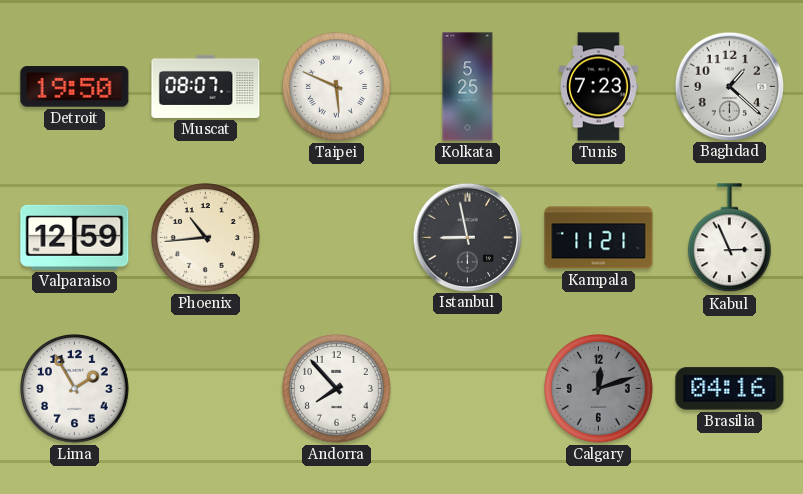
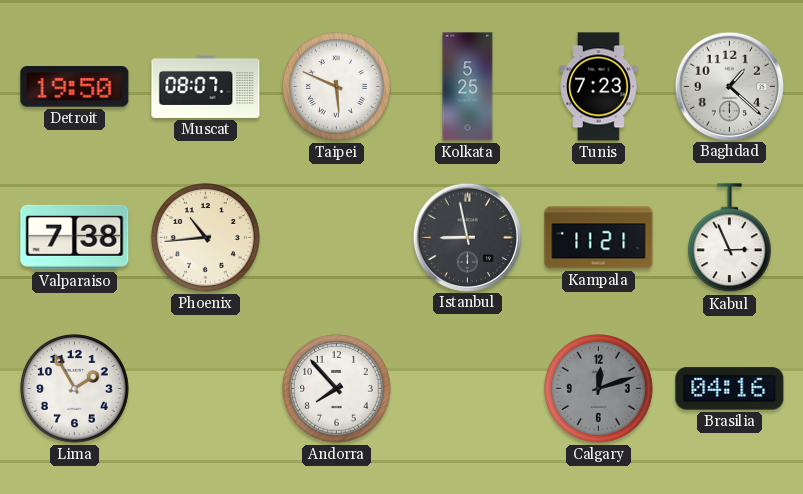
Valparaiso: 12:59 -> 7:38 (75, 237)
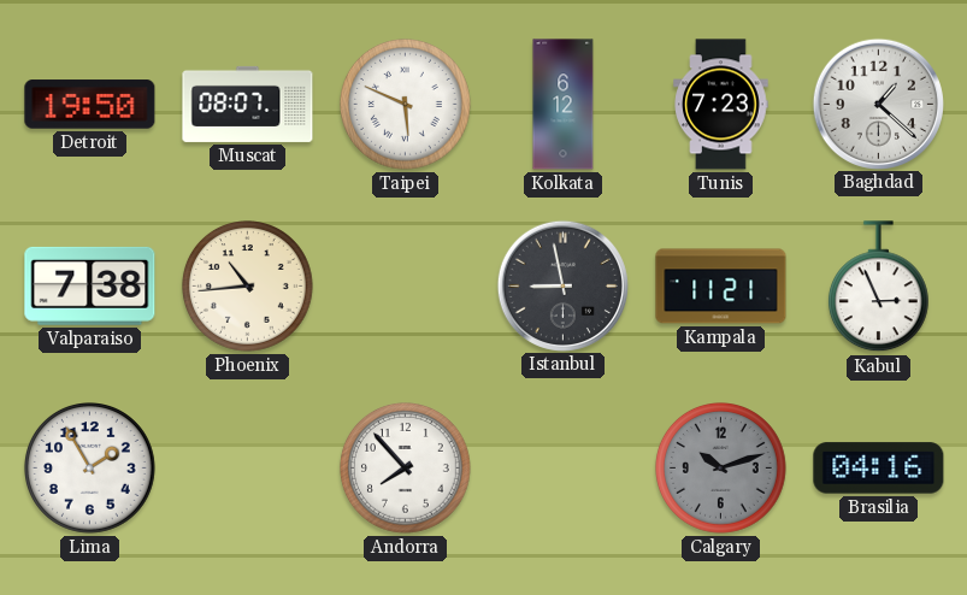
Kolkata: 5:25 -> 6:12 (564, 105)
Calgary: 12:12 -> 10:12 (721, 469)
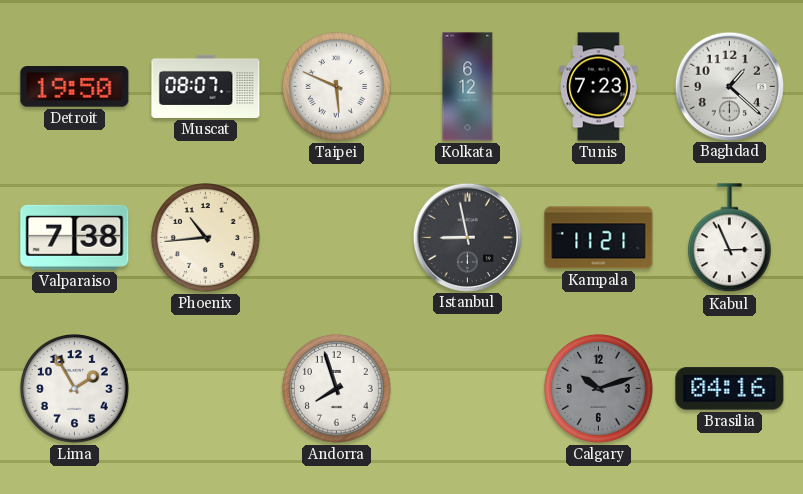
Andorra: 7:53 -> 7:57 (337, 389)
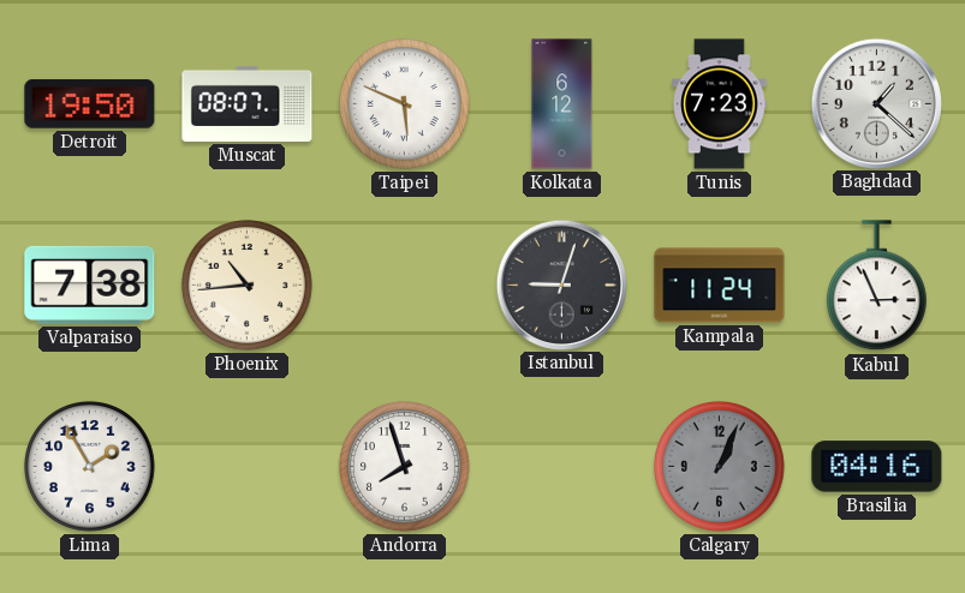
Istanbul: 8:58 -> 9:03 (561, 284)
Kampala: 11:21 -> 11:24 (720, 286)
Calgary: 10:12 -> 1:04 (720, 467)
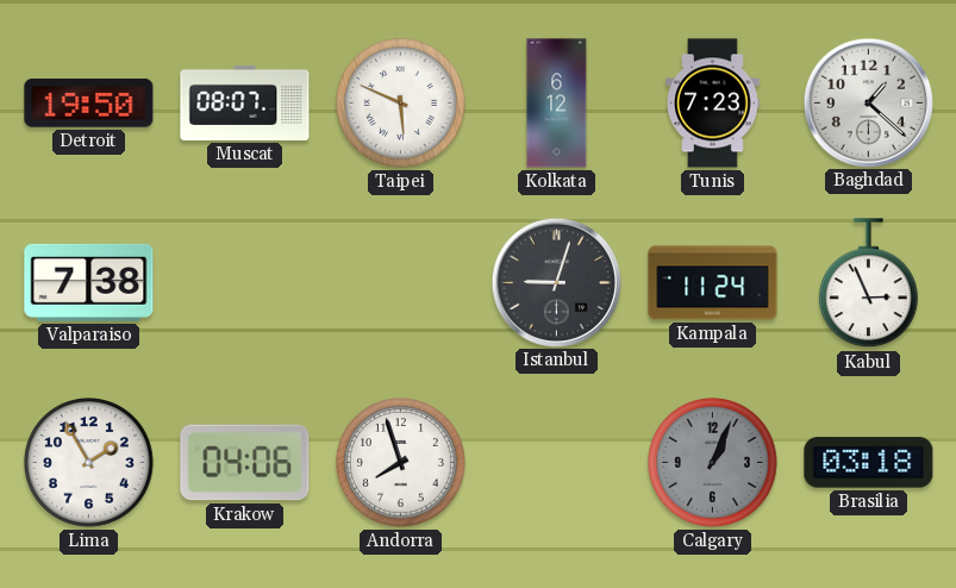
Phoenix: 10:44 -> none (248, 286)
Krakow: none -> 04:06 (245, 463)
Brasilia: 04:16 -> 03:18 (869, 463)
